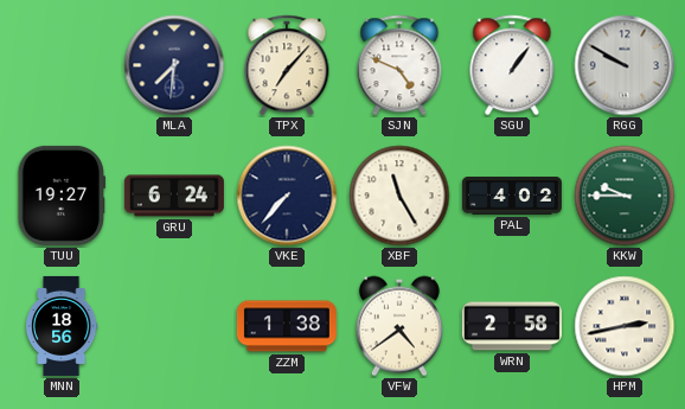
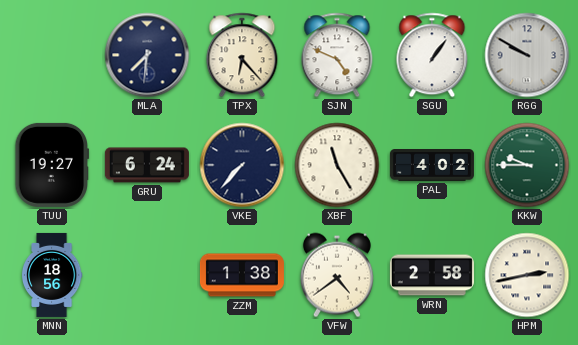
TPX: 7:07 -> 6:23 (242, 55)
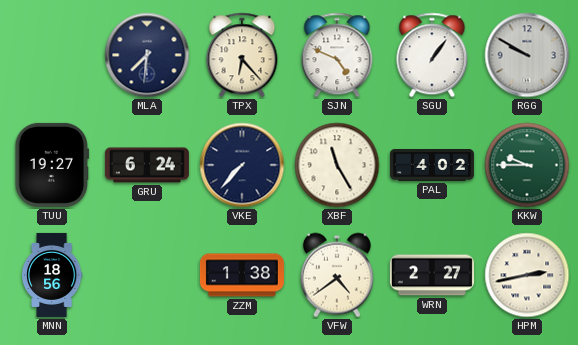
WRN: 2:58 -> 2:27 (432, 275)
